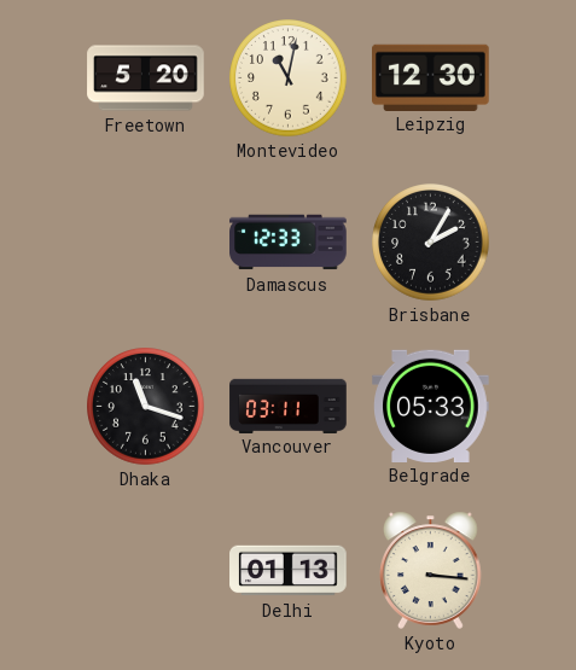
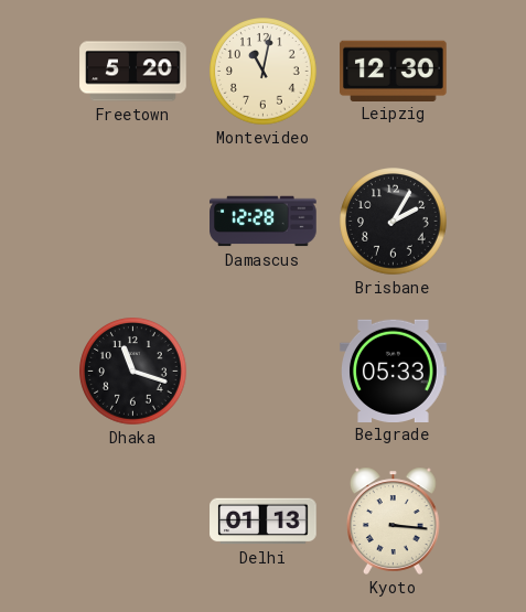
Damascus: 12:33 -> 12:28 (264, 222)
Vancouver: 03:11 -> none (289, 406)
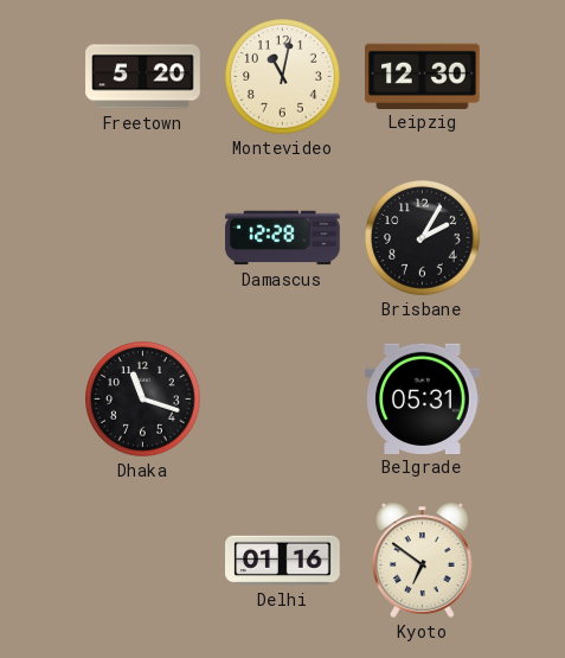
Belgrade: 05:33 -> 05:31 (423, 398)
Delhi: 01:13 -> 01:16 (283, 561)
Kyoto: 3:16 -> 6:51 (423, 560)
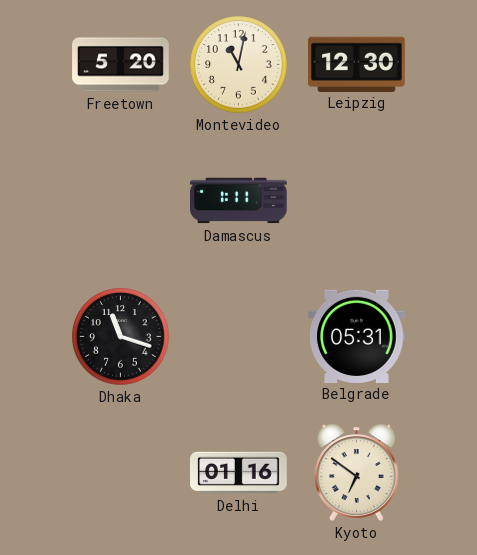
Damascus: 12:28 -> 1:11 (239, 201)
Brisbane: 2:05 -> none (423, 238)
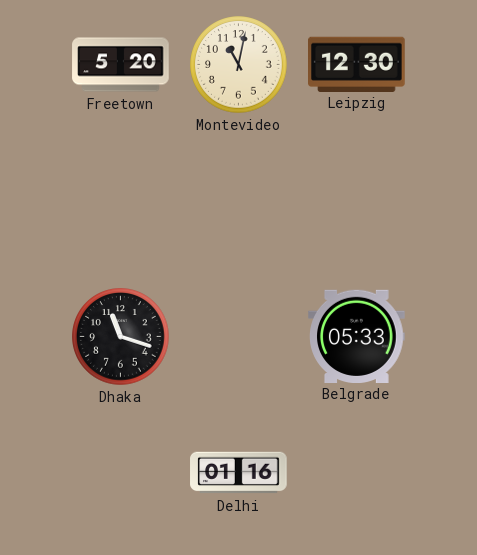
Damascus: 1:11 -> none (239, 201)
Belgrade: 05:31 -> 05:33 (357, 336)
Kyoto: 6:51 -> none (357, 472)
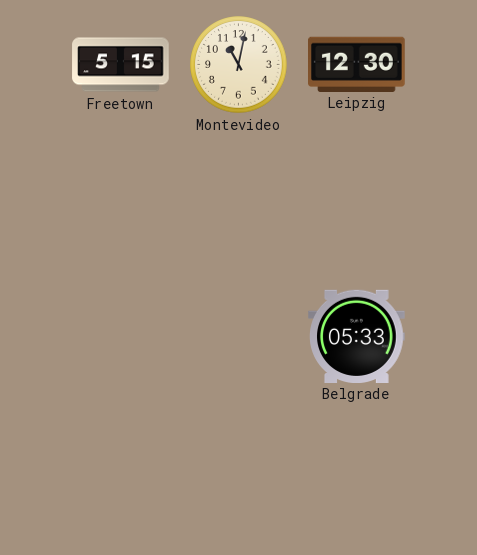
Freetown: 5:20 -> 5:15 (121, 65)
Dhaka: 11:18 -> none (121, 337)
Delhi: 01:16 -> none (239, 473)
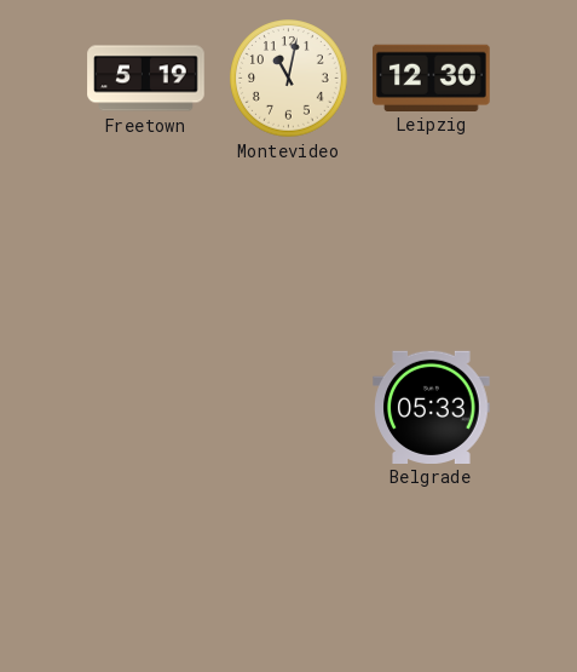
Freetown: 5:15 -> 5:19 (146, 79)
